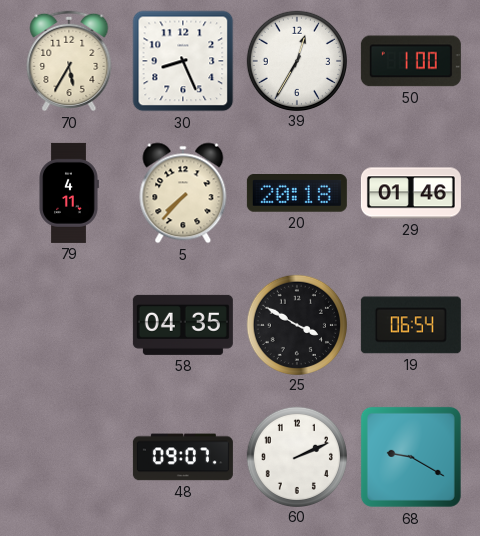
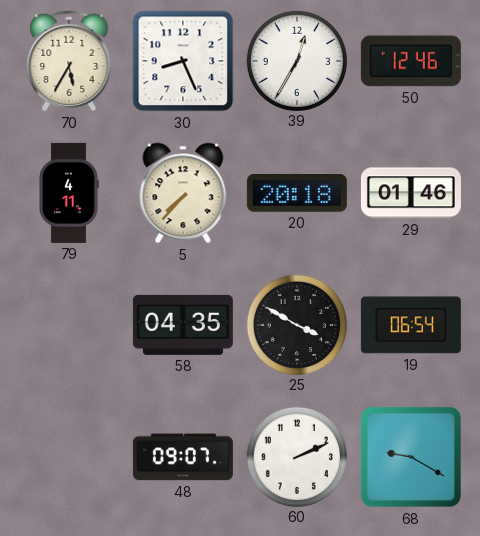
50: 1:00 -> 12:46 (411, 61)
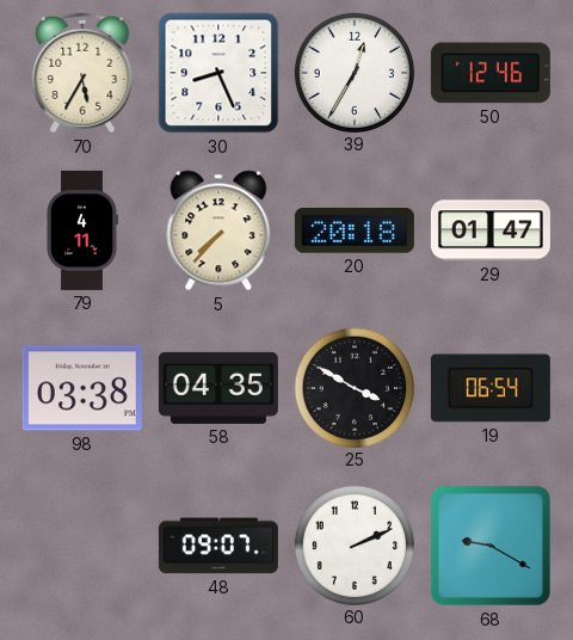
29: 01:46 -> 01:47 (491, 230)
98: none -> 03:38 (82, 388)
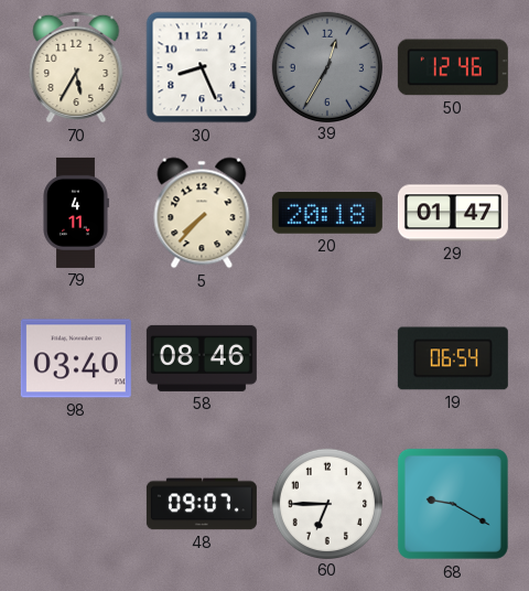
39 dial: white -> grey (326, 66)
98: 03:38 -> 03:40 (76, 358)
58: 04:35 -> 08:46 (202, 358)
25: 3:50 -> none (353, 387)
60: 2:11 -> 6:45 (326, 503)
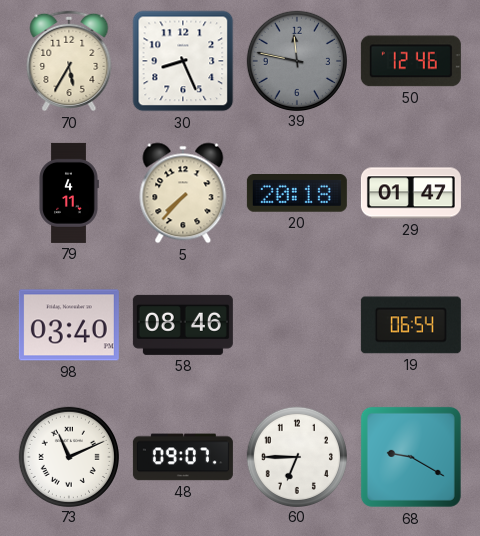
39: 12:35 -> 11:47 (296, 60)
73: none -> 11:11 (68, 456)
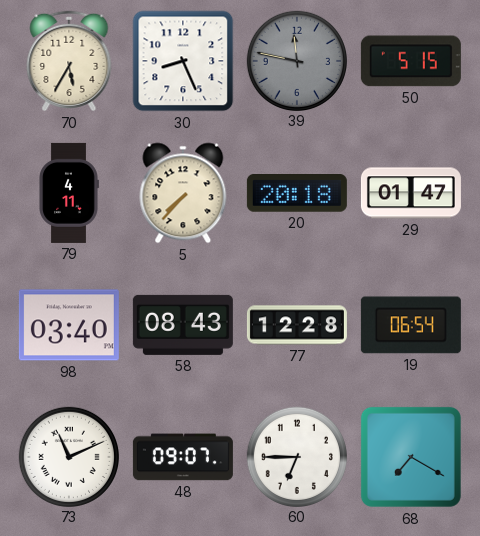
50: 12:46 -> 5:15 (411, 61)
58: 08:46 -> 08:43 (183, 325)
77: none -> 12:28 (297, 325)
68: 9:20 -> 7:20 (411, 457)
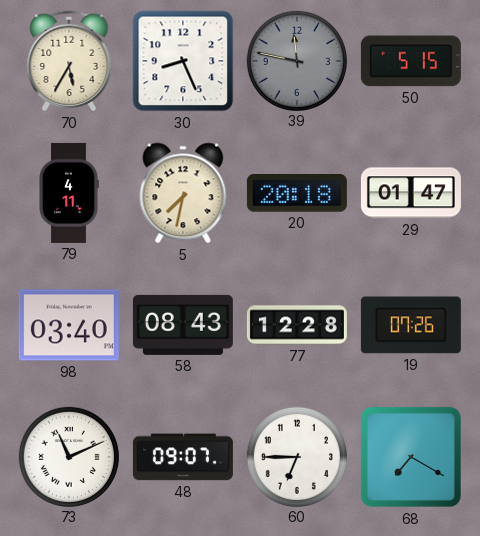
5: 7:37 -> 7:32 (183, 193)
19: 06:54 -> 07:26 (411, 325)
